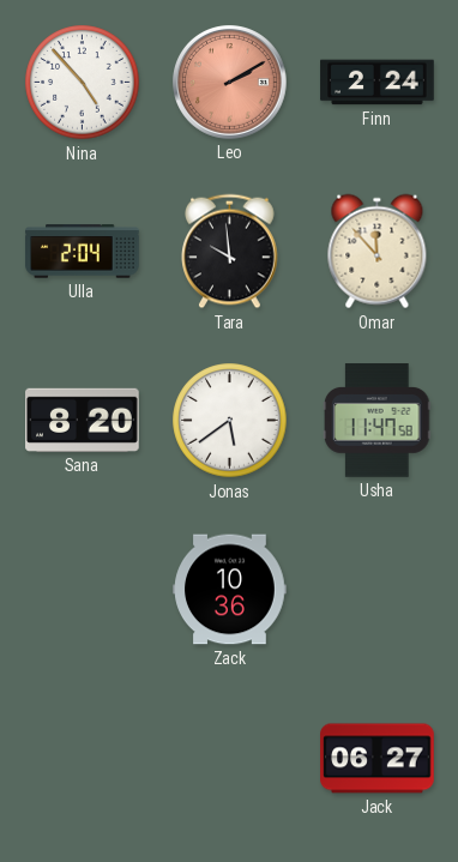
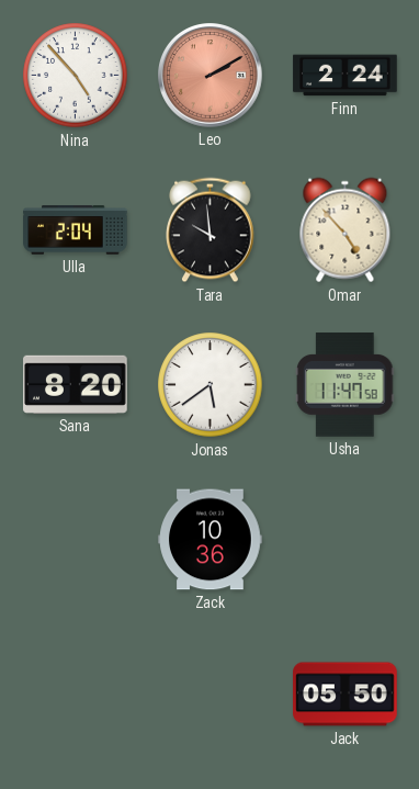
Omar: 11:53 -> 4:53 (346, 230)
Jack: 06:27 -> 05:50 (346, 695)
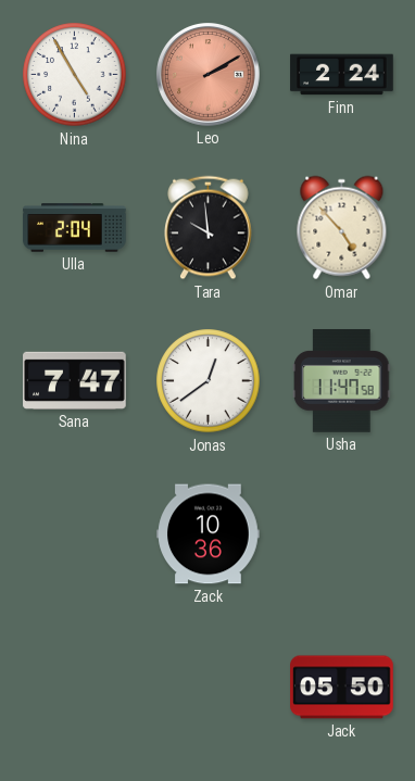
Nina: 4:53 -> 4:55 (75, 75)
Sana: 8:20 -> 7:47 (75, 380)
Jonas: 5:39 -> 12:39 (209, 381)
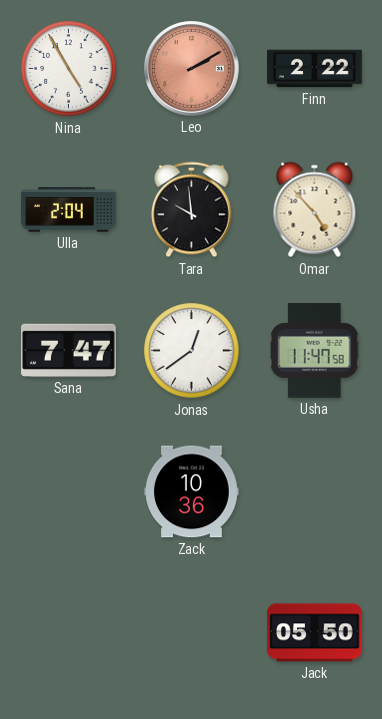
Finn: 2:24 -> 2:22 (315, 69)
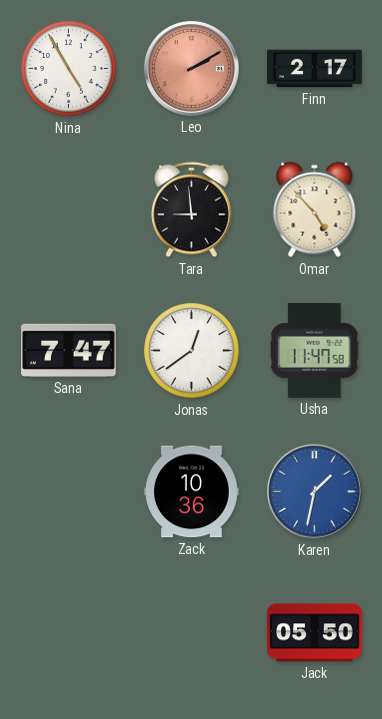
Finn: 2:22 -> 2:17 (315, 69)
Ulla: 2:04 -> none (69, 210)
Tara: 9:59 -> 8:59 (192, 210)
Karen: none -> 1:32 (315, 492)
